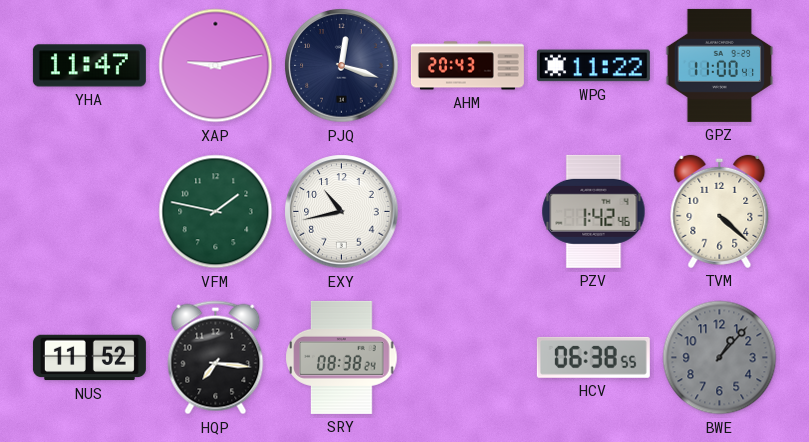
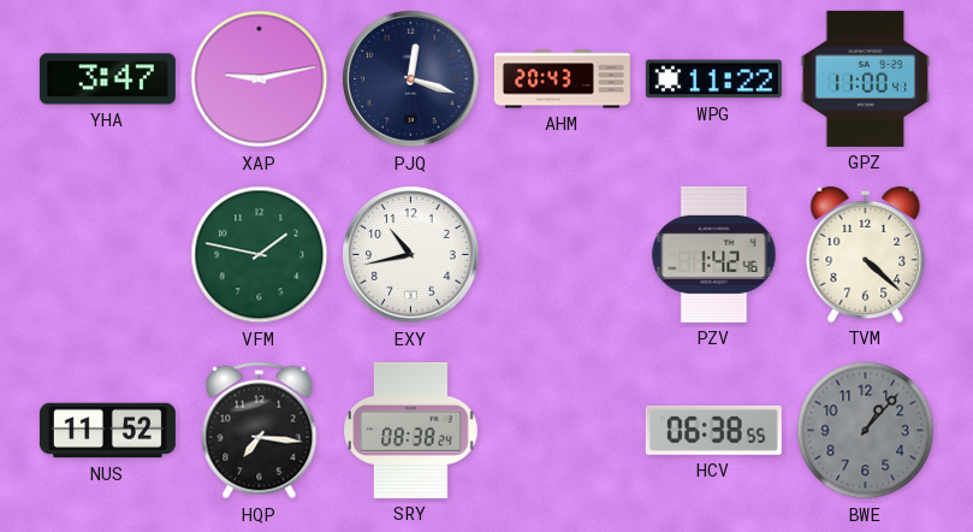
YHA: 11:47 -> 3:47 (107, 79)
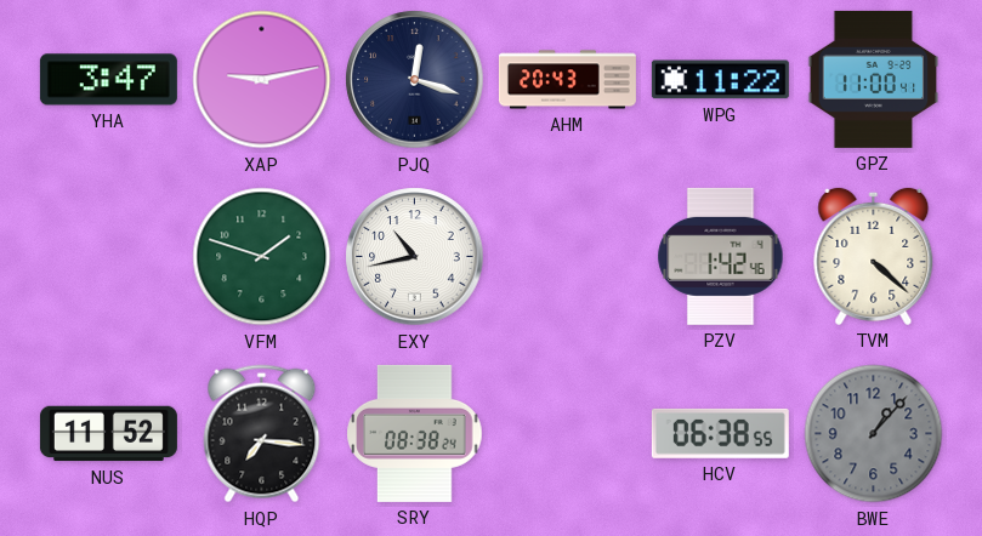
VFM: 1:47 -> 1:48 (262, 257)
